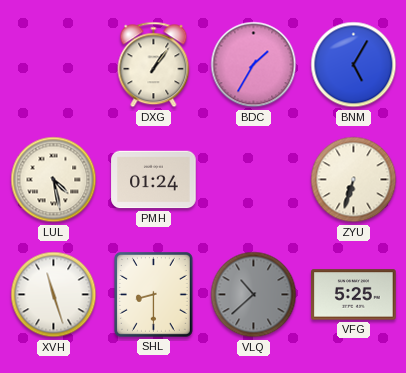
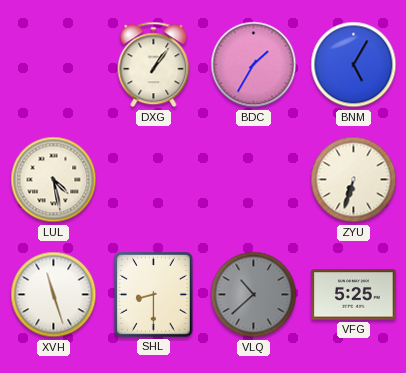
PMH: 01:24 -> none (154, 180)
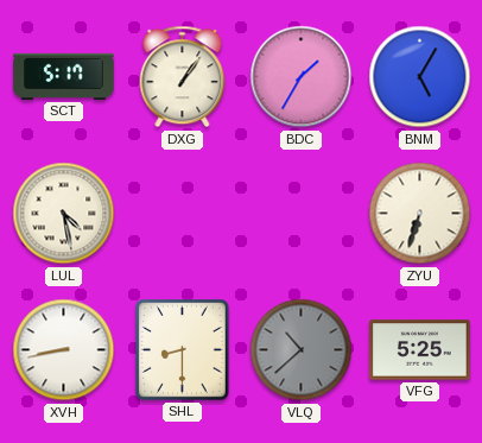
SCT: none -> 5:17 (64, 76)
XVH: 11:27 -> 8:43 (64, 350)
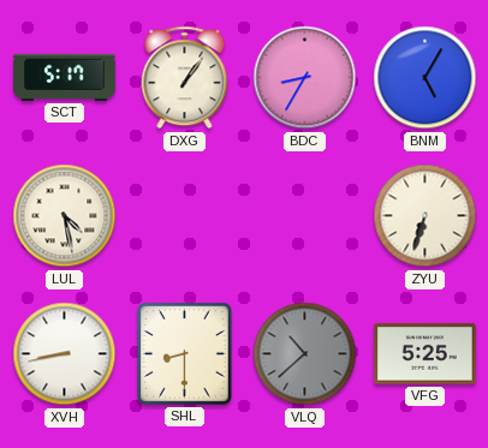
BDC: 1:35 -> 8:35 (305, 78)
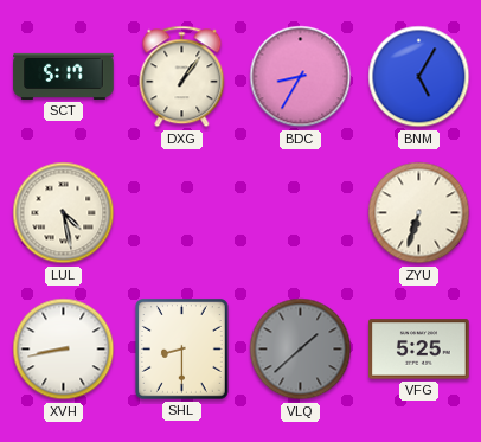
VLQ: 10:38 -> 1:38 (301, 350)
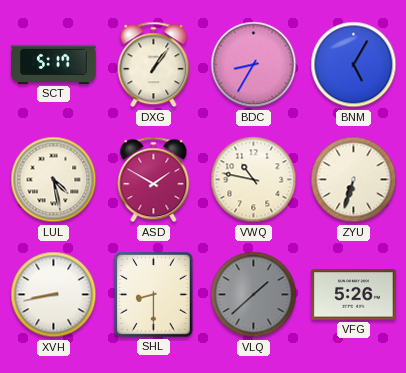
ASD: none -> 1:50 (154, 180)
VWQ: none -> 10:47 (254, 180)
VFG: 5:25 -> 5:26 (354, 295)
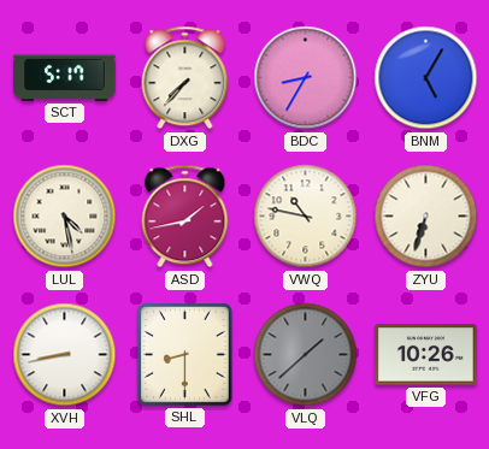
DXG: 1:06 -> 7:37 (185, 78)
ASD: 1:50 -> 1:43 (185, 217)
VFG: 5:26 -> 10:26 (426, 355)
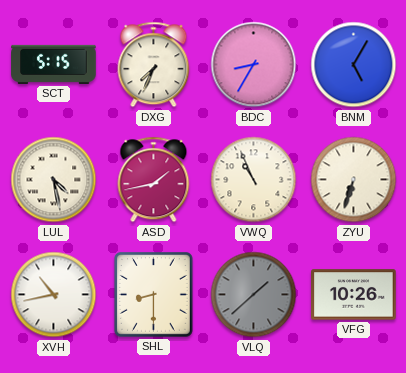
SCT: 5:17 -> 5:15 (54, 64)
DXG: 7:37 -> 7:34 (154, 65)
VWQ: 10:47 -> 10:56 (254, 180)
XVH: 8:43 -> 10:43 (54, 295)
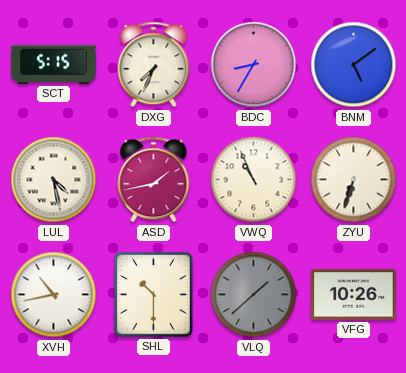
BNM: 5:05 -> 5:09 (354, 65)
SHL: 8:30 -> 10:30 (154, 295)
